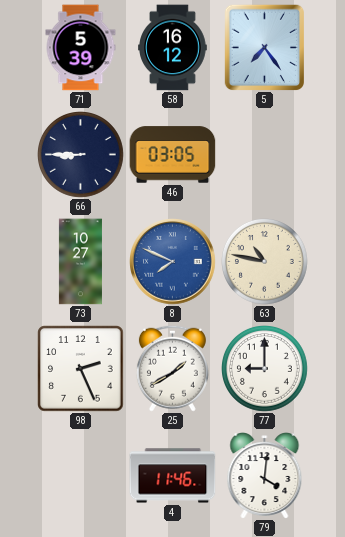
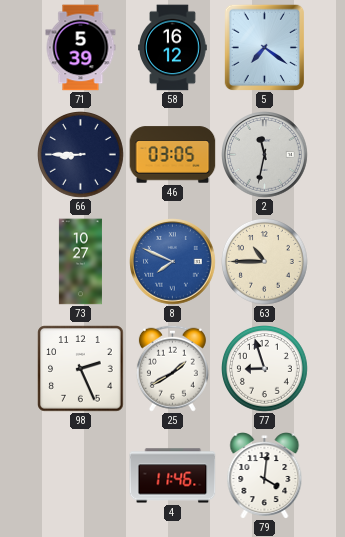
5: 7:24 -> 7:21 (265, 47)
2: none -> 11:32 (265, 155)
63: 10:47 -> 10:45 (265, 262)
77: 9:00 -> 8:57 (265, 369)
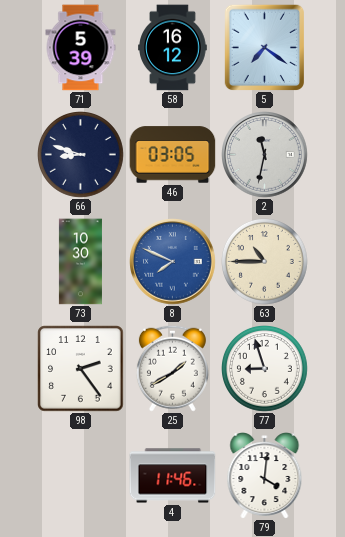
66: 8:45 -> 8:48 (81, 155)
73: 10:27 -> 10:30 (80, 262)
98: 2:26 -> 2:24 (81, 369)
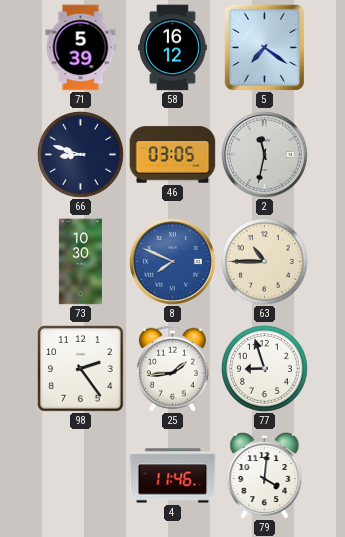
25: 1:40 -> 1:44 (172, 368)
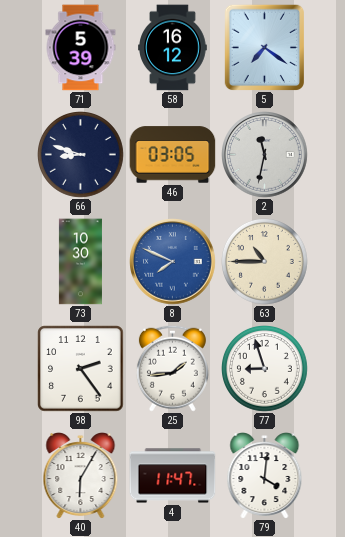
40: none -> 6:05 (81, 476)
4: 11:46 -> 11:47 (173, 476)
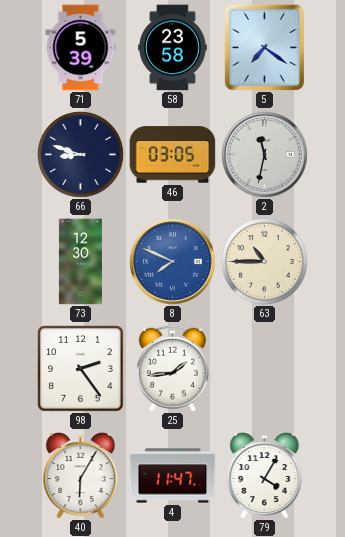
58: 16:12 -> 23:58 (173, 48)
73: 10:30 -> 12:30 (80, 262)
77: 8:57 -> none (265, 369)
79: 4:01 -> 4:05 (265, 476)
